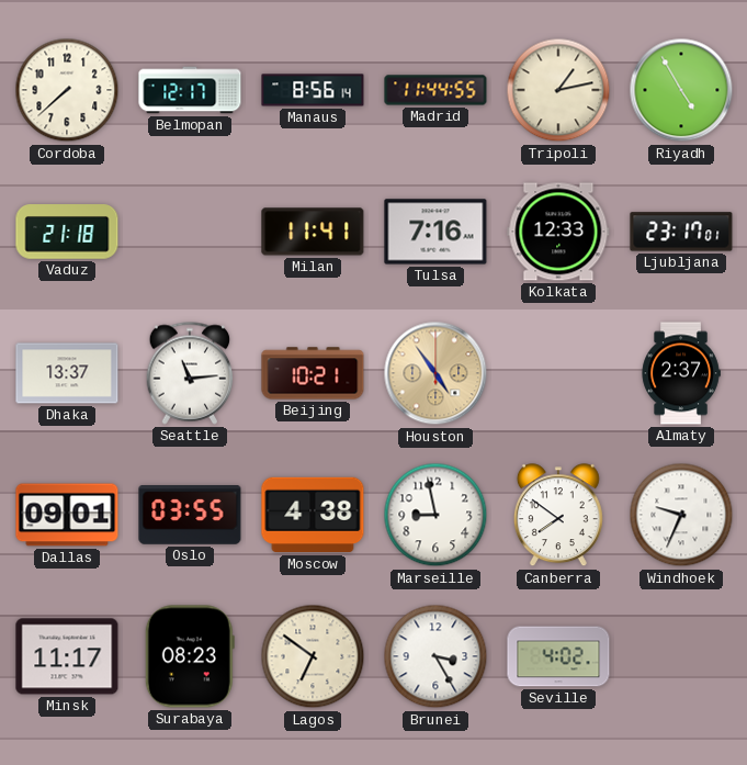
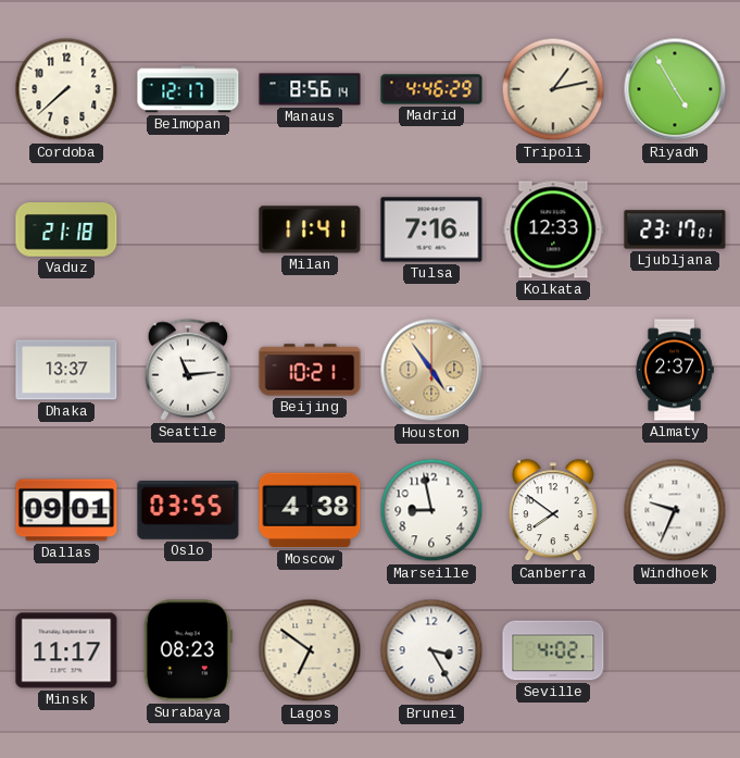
Madrid: 11:44 -> 4:46 (431, 89)
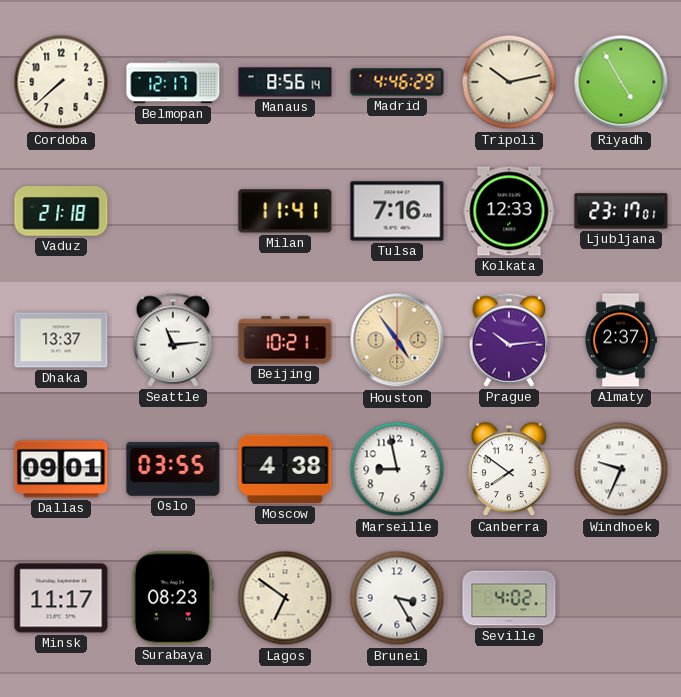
Tripoli: 1:13 -> 10:13 (509, 82)
Prague: none -> 10:14 (509, 340)
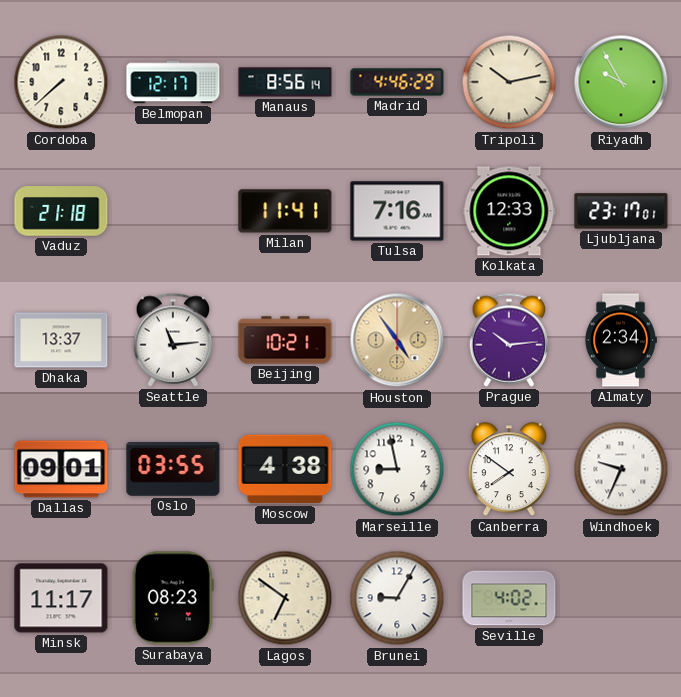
Riyadh: 4:55 -> 9:55 (621, 82)
Almaty: 2:37 -> 2:34 (621, 340)
Brunei: 3:25 -> 9:05 (397, 598)
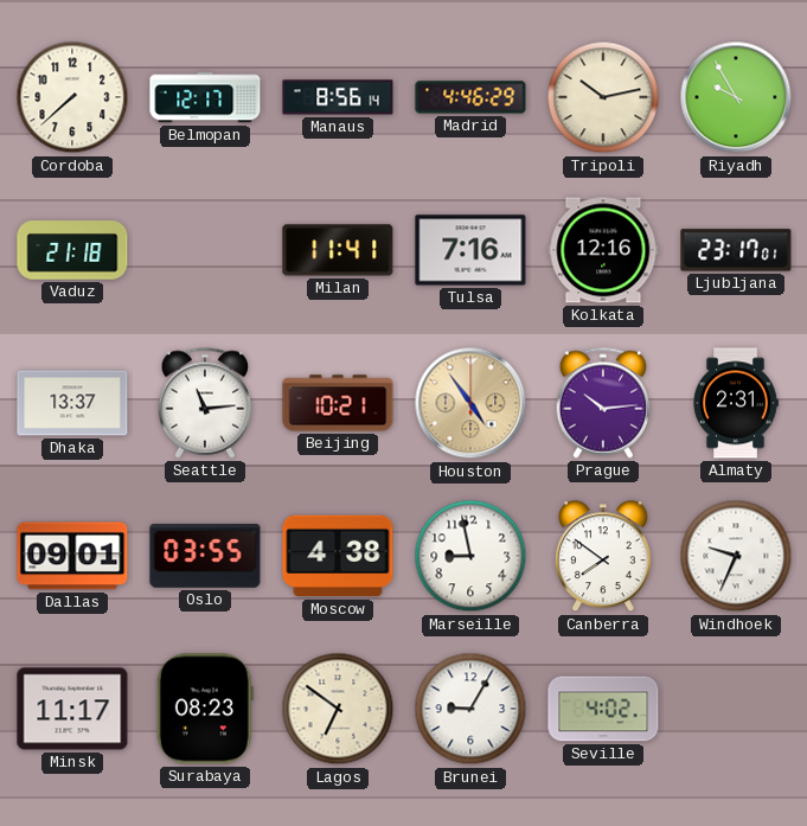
Kolkata: 12:33 -> 12:16 (603, 250)
Almaty: 2:34 -> 2:31 (736, 403)
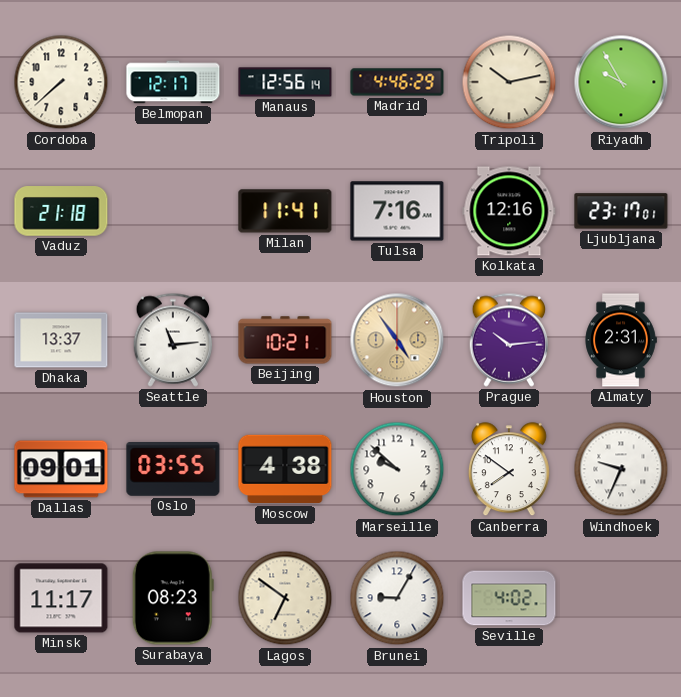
Manaus: 8:56 -> 12:56 (285, 82)
Marseille: 8:58 -> 9:52 (397, 469)
